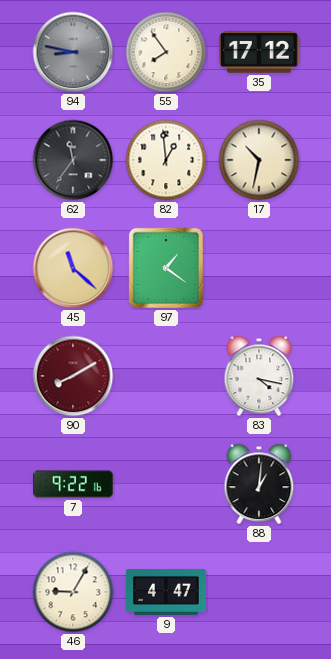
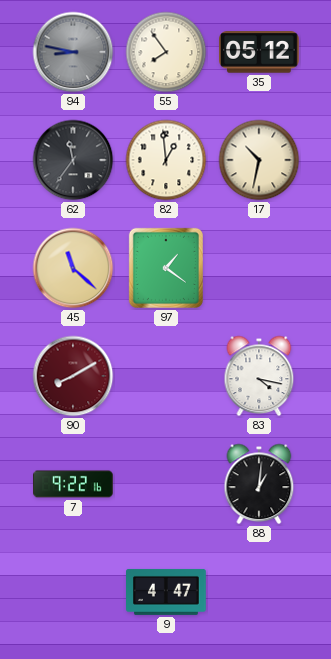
35: 17:12 -> 05:12 (260, 52)
46: 9:05 -> none (73, 592)
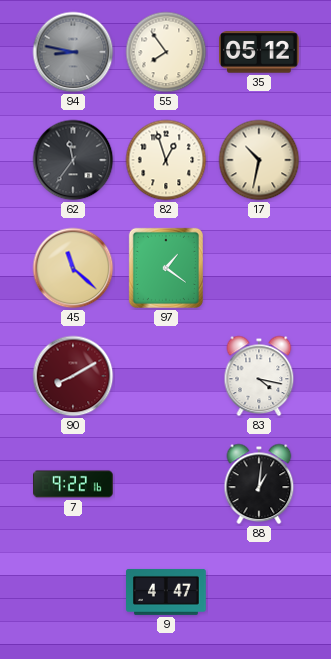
82: 12:59 -> 12:57 (166, 160)
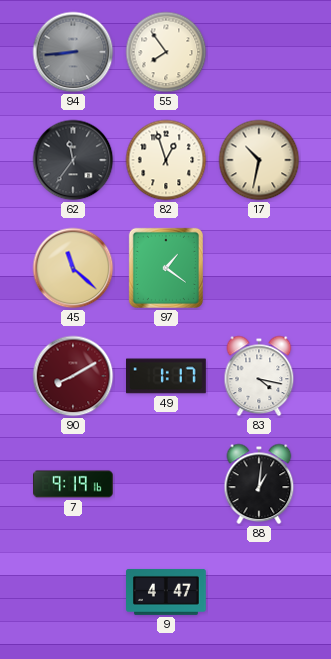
94: 8:47 -> 8:44 (73, 52)
35: 05:12 -> none (260, 52)
49: none -> 1:17 (167, 376)
7: 9:22 -> 9:19 (73, 484)
